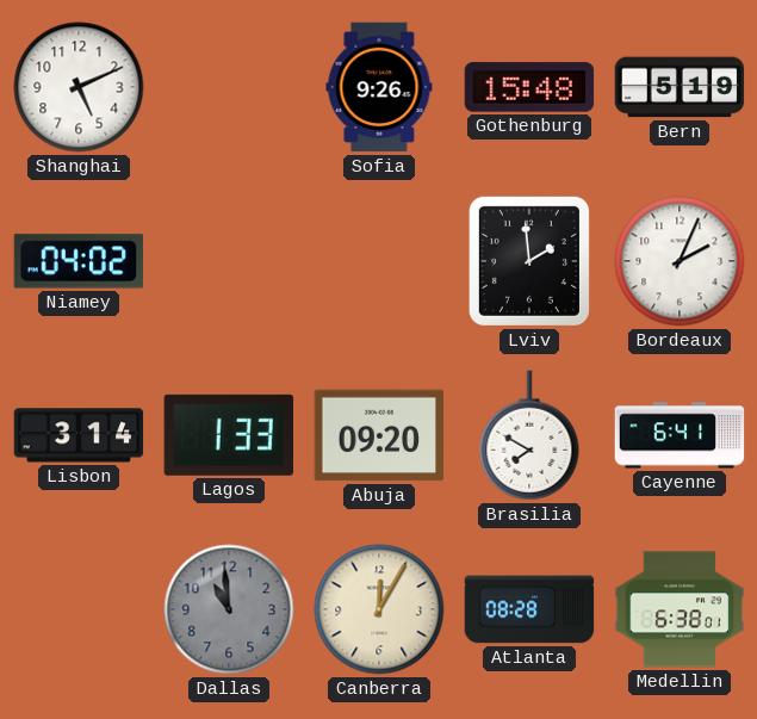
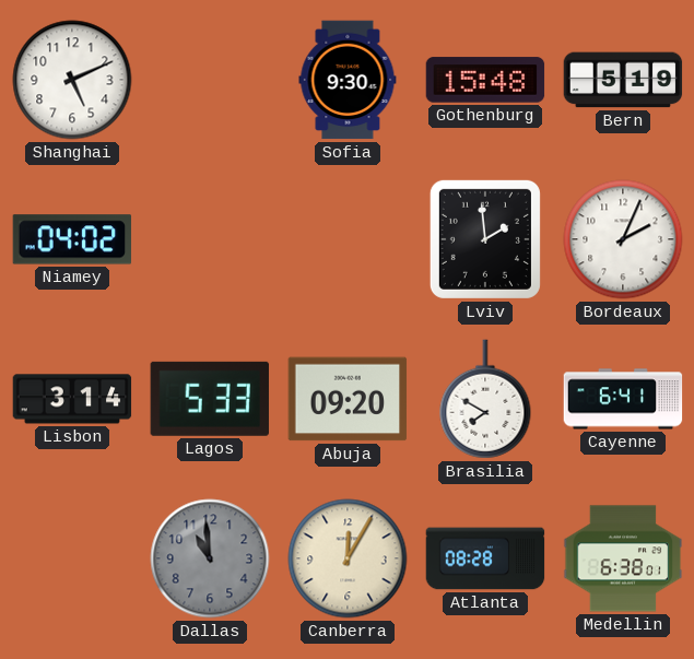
Sofia: 9:26 -> 9:30 (348, 80)
Lagos: 1:33 -> 5:33 (210, 399)
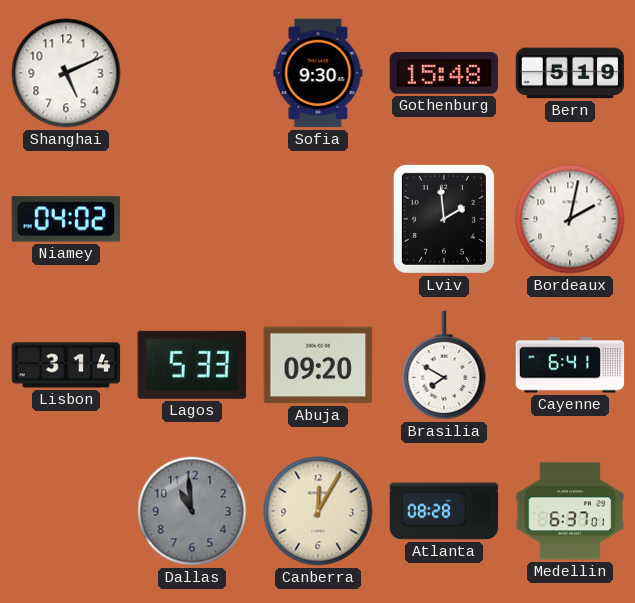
Bordeaux: 2:04 -> 2:02 (570, 219)
Medellin: 6:38 -> 6:37 (570, 511)
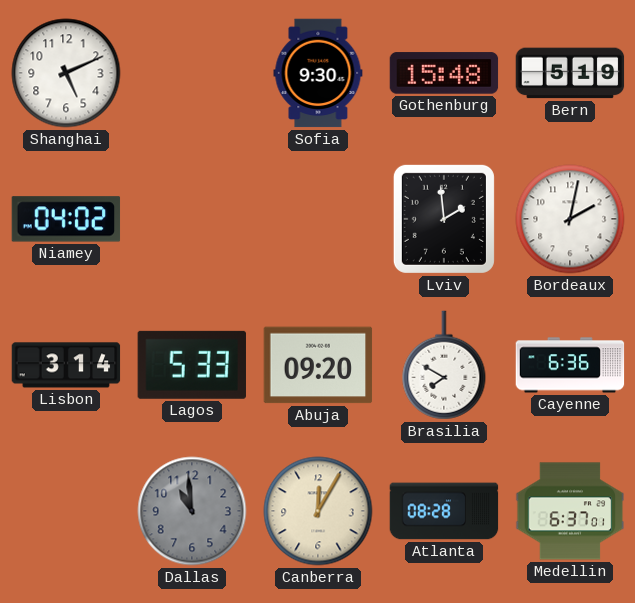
Cayenne: 6:41 -> 6:36 (570, 365)
